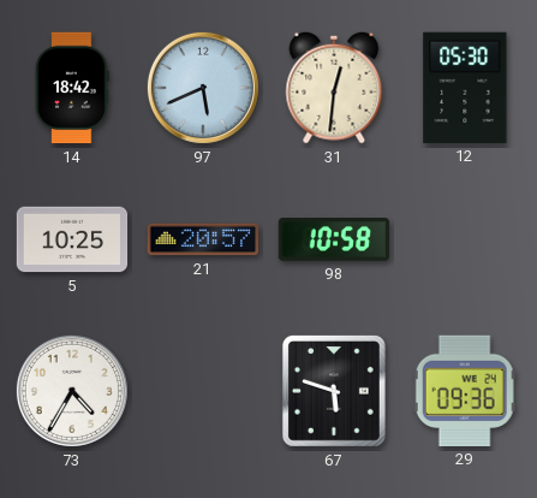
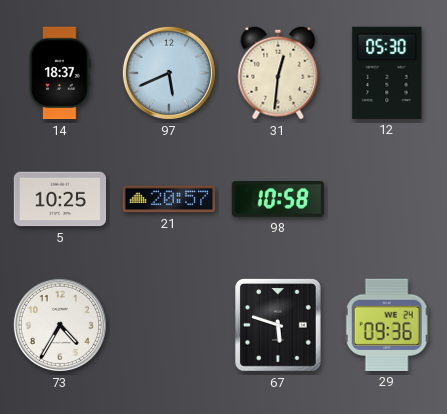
14: 18:42 -> 18:37 (60, 73)
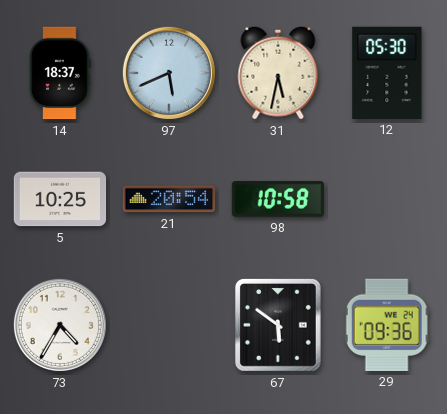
31: 12:31 -> 5:32 (278, 73)
21: 20:57 -> 20:54 (169, 199)
67: 5:48 -> 5:51 (278, 325)
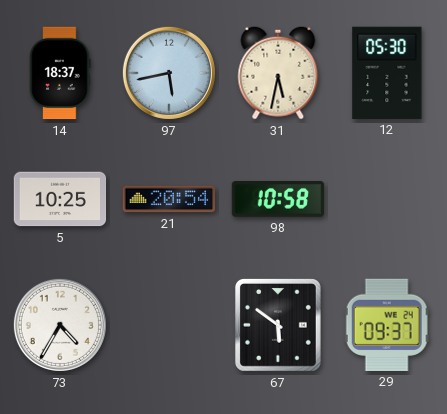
97: 5:41 -> 5:43 (169, 73)
29: 09:36 -> 09:37 (387, 325)
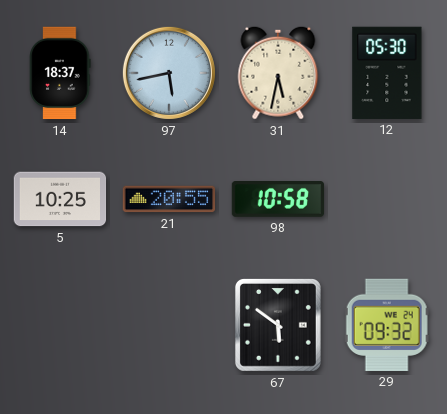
21: 20:54 -> 20:55 (169, 199)
73: 4:35 -> none (60, 325)
29: 09:37 -> 09:32 (387, 325)
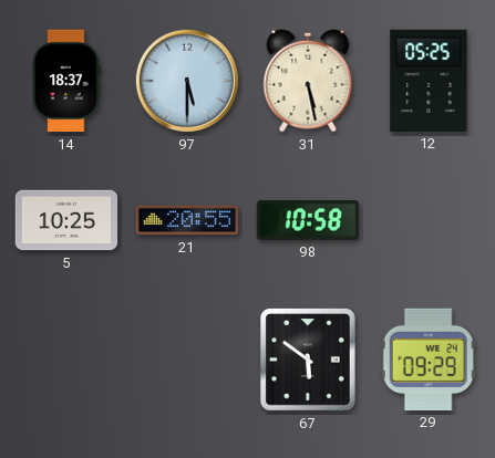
97: 5:43 -> 5:30 (187, 81)
31: 5:32 -> 5:28 (308, 81)
12: 05:30 -> 05:25 (429, 81)
29: 09:32 -> 09:29 (429, 360)
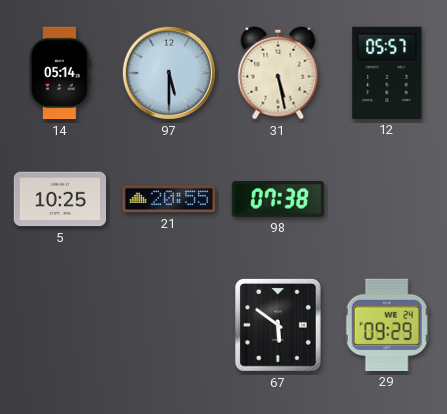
14: 18:37 -> 05:14 (60, 73)
12: 05:25 -> 05:57 (387, 73)
98: 10:58 -> 07:38 (278, 199)
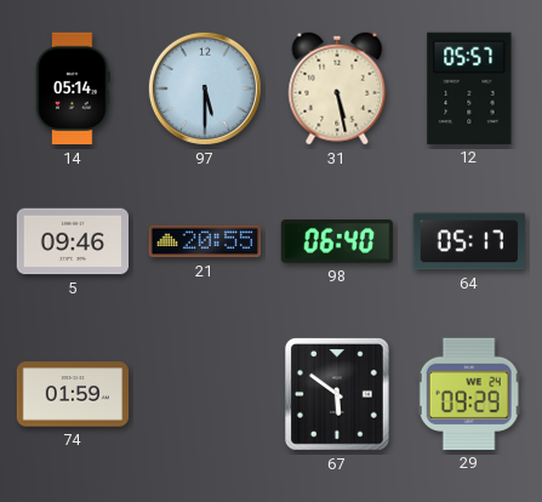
5: 10:25 -> 09:46 (73, 241)
98: 07:38 -> 06:40 (337, 241)
64: none -> 05:17 (469, 241)
74: none -> 01:59 (73, 394)
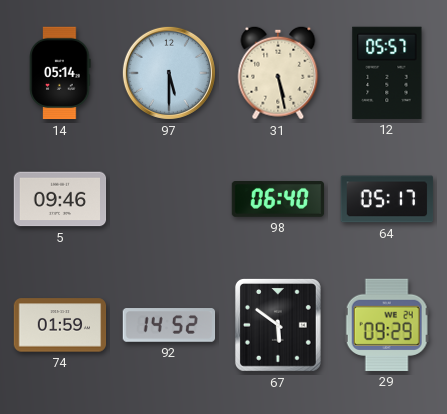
21: 20:55 -> none (205, 241)
92: none -> 14:52 (169, 325)
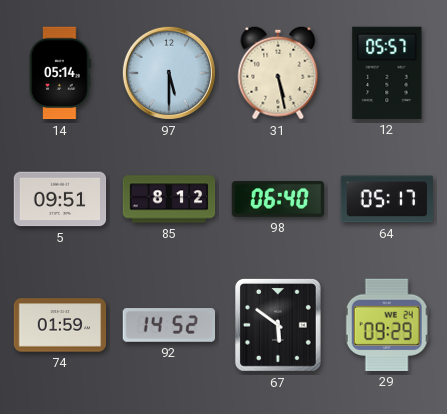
5: 09:46 -> 09:51 (60, 199)
85: none -> 8:12 (169, 199)
